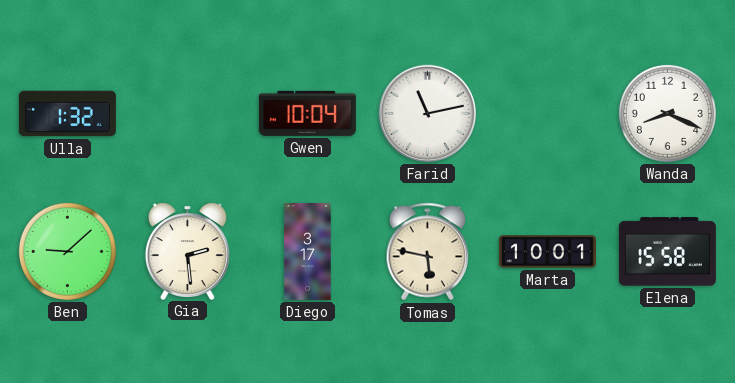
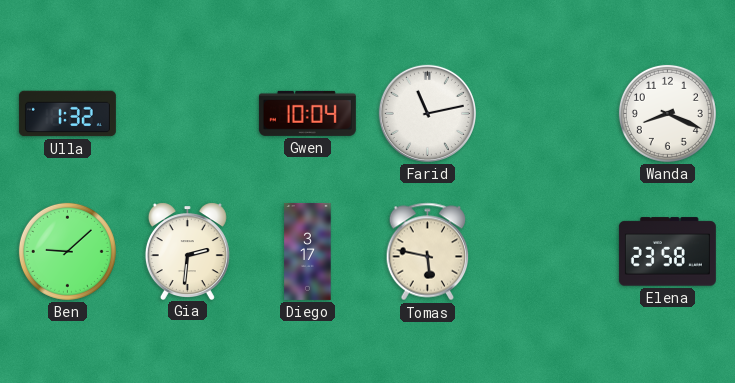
Gia: 2:29 -> 2:31 (187, 251)
Marta: 10:01 -> none (547, 252)
Elena: 15:58 -> 23:58 (667, 252)
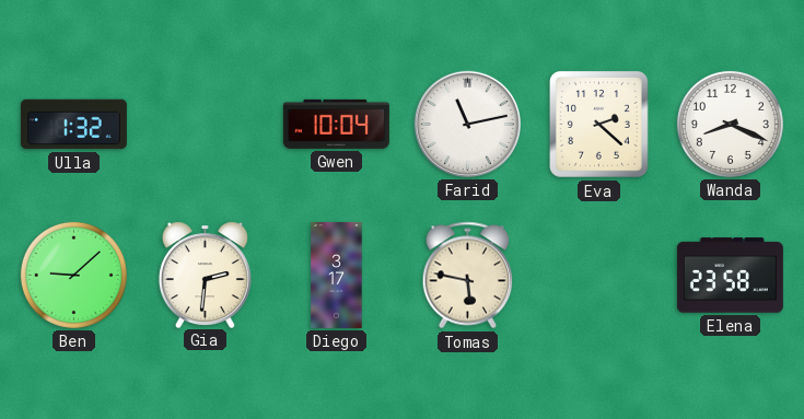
Eva: none -> 2:22 (599, 125)
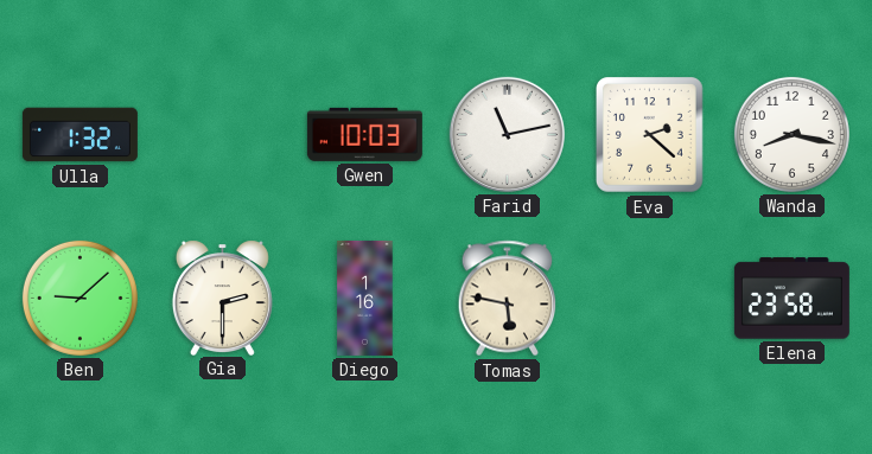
Gwen: 10:04 -> 10:03 (364, 134)
Wanda: 8:19 -> 8:17 (791, 134)
Gia: 2:31 -> 2:30 (222, 298)
Diego: 3:17 -> 1:16 (365, 298)
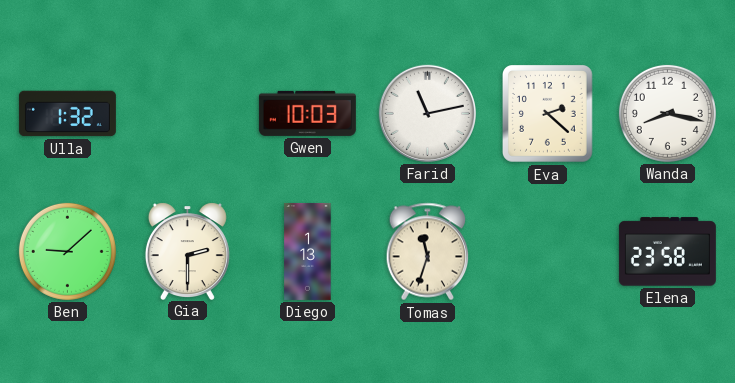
Diego: 1:16 -> 1:13 (308, 251)
Tomas: 5:47 -> 11:33 (428, 252)
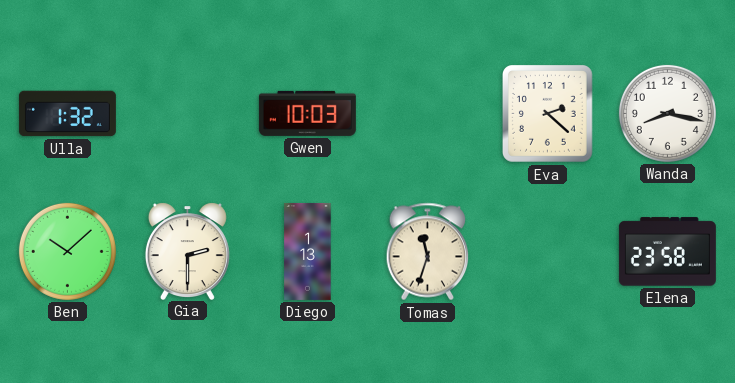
Farid: 11:13 -> none (427, 113)
Ben: 9:08 -> 10:08 (67, 251)
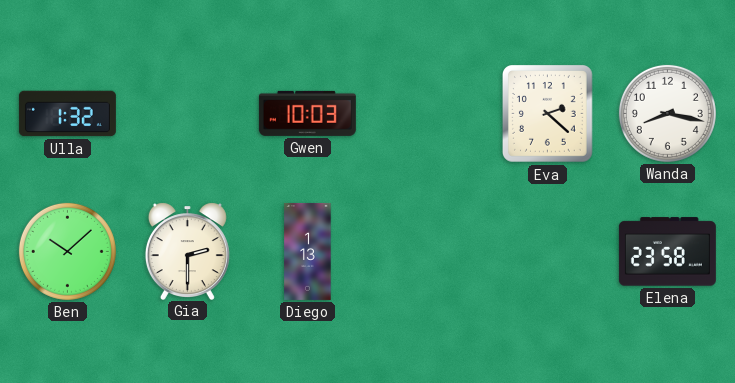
Tomas: 11:33 -> none (428, 252)
